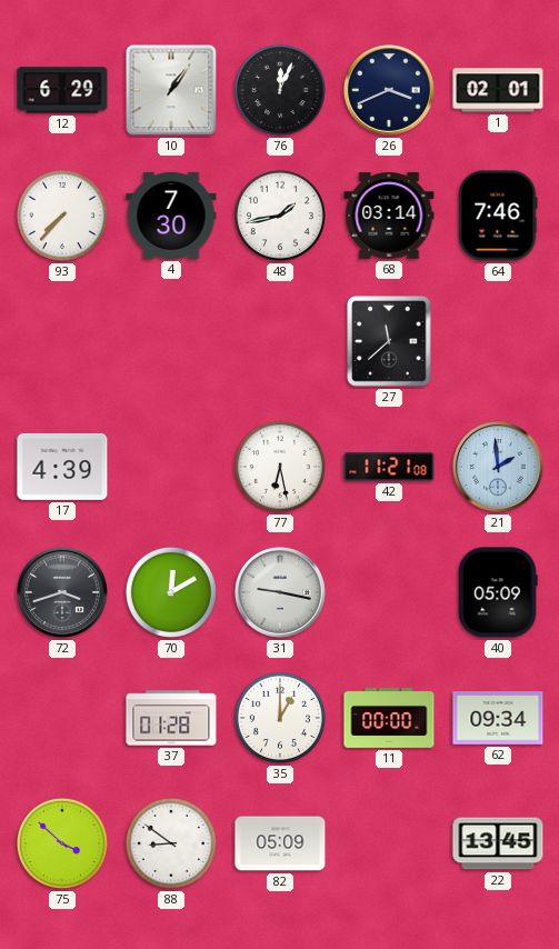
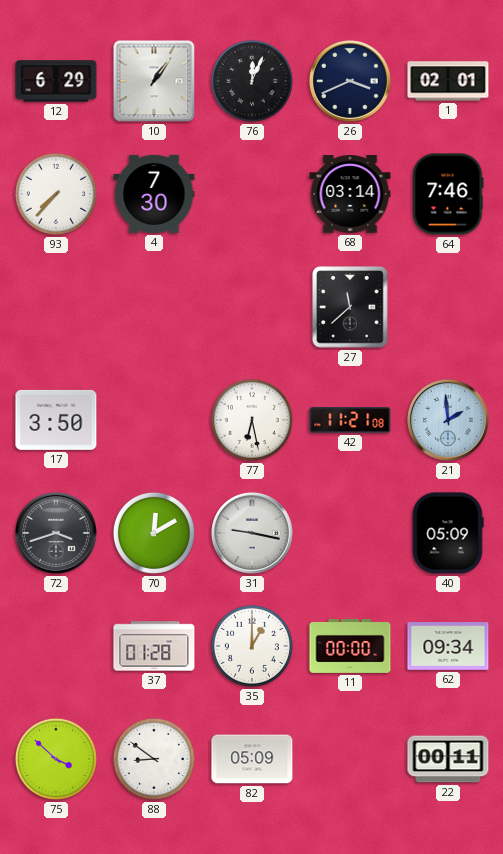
48: 1:43 -> none (280, 216)
17: 4:39 -> 3:50 (56, 420)
22: 13:45 -> 00:11 (448, 759)
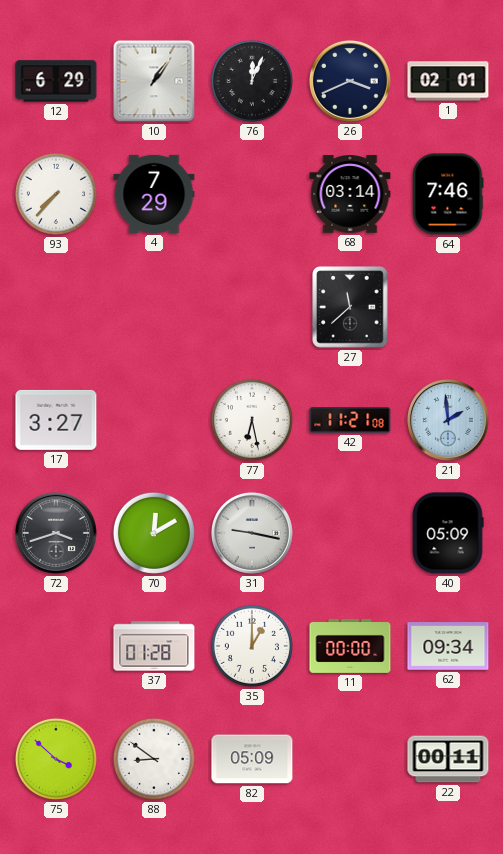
4: 7:30 -> 7:29 (154, 194)
17: 3:50 -> 3:27 (56, 420)
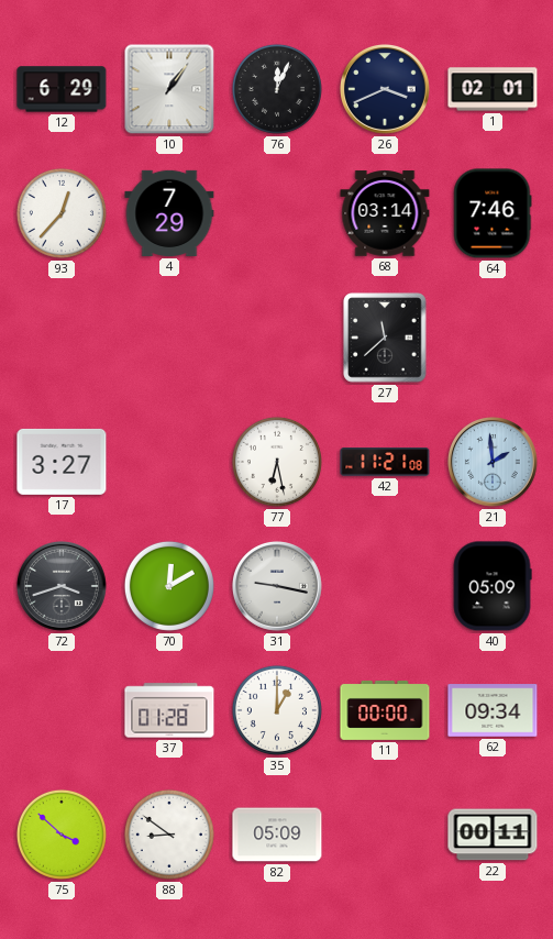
93: 7:37 -> 12:37 (62, 213)
